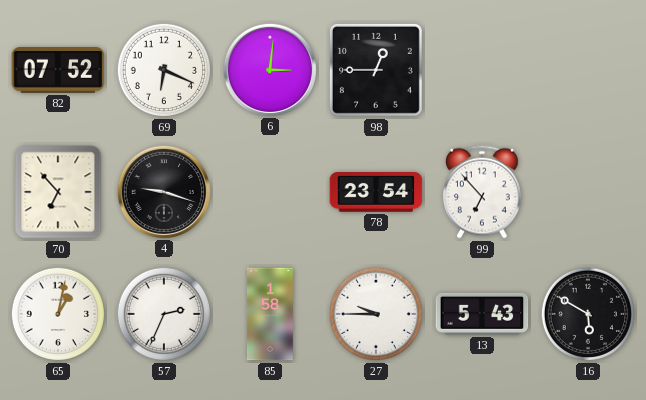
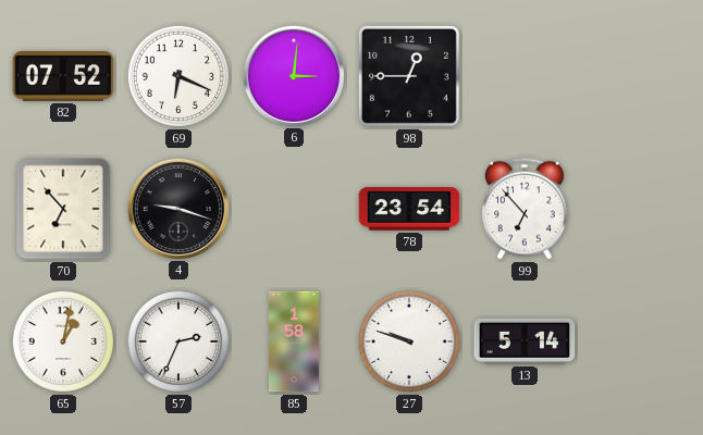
27: 9:45 -> 9:48 (409, 341)
13: 5:43 -> 5:14 (525, 341)
16: 5:50 -> none (588, 314)
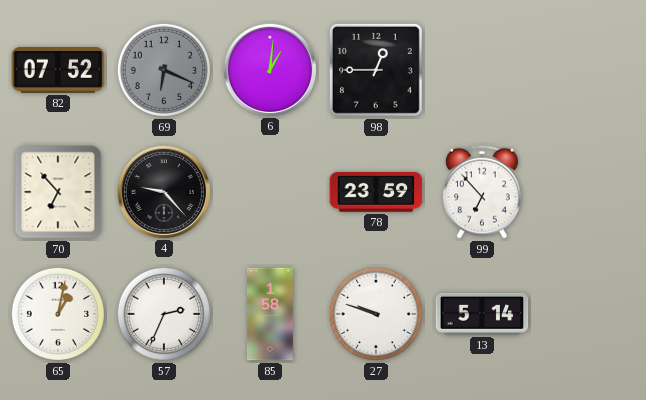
69 dial: white -> grey (164, 70)
6: 3:01 -> 1:01 (269, 69)
4: 9:18 -> 9:23 (163, 191)
78: 23:54 -> 23:59 (376, 193)
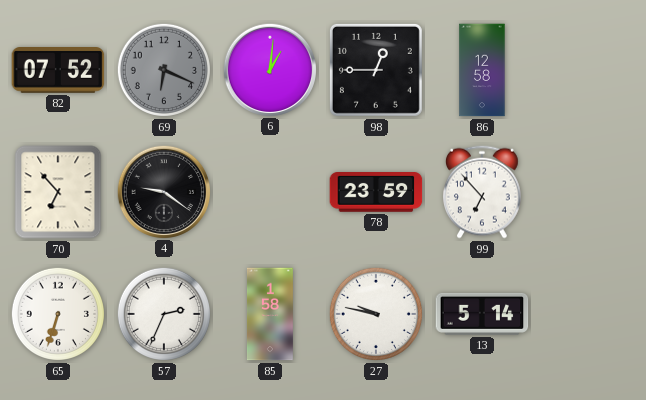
86: none -> 12:58 (482, 70)
4: 9:23 -> 9:21 (163, 191)
65: 1:02 -> 6:33 (58, 314)
27: 9:48 -> 9:47 (376, 314)
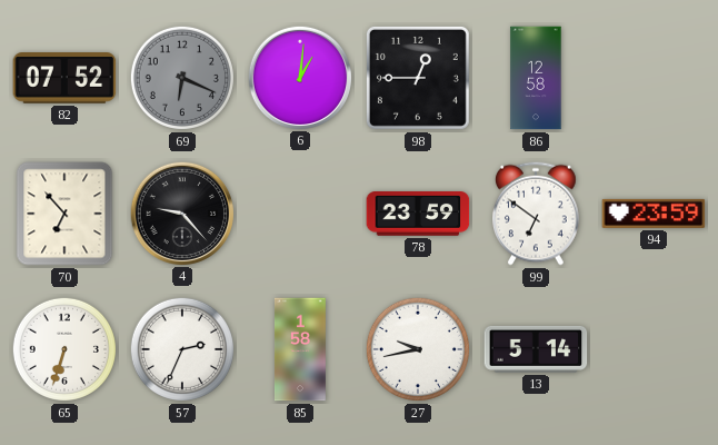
4: 9:21 -> 9:23 (181, 212)
99: 6:53 -> 6:51 (537, 214)
94: none -> 23:59 (654, 214)
27: 9:47 -> 9:43 (418, 349)
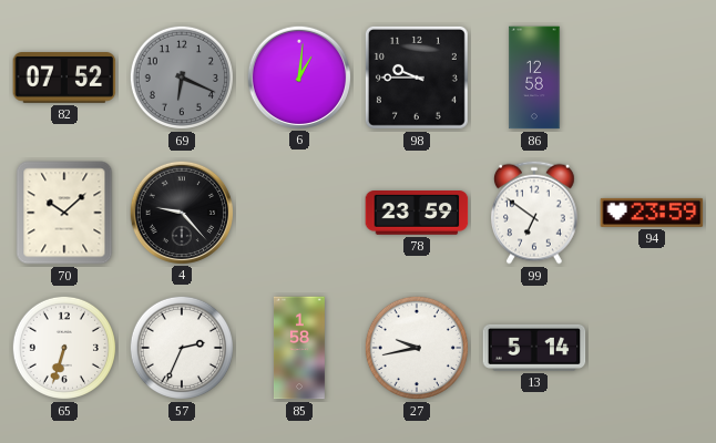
98: 12:45 -> 9:45 (417, 78)
70: 6:53 -> 10:08 (64, 213)
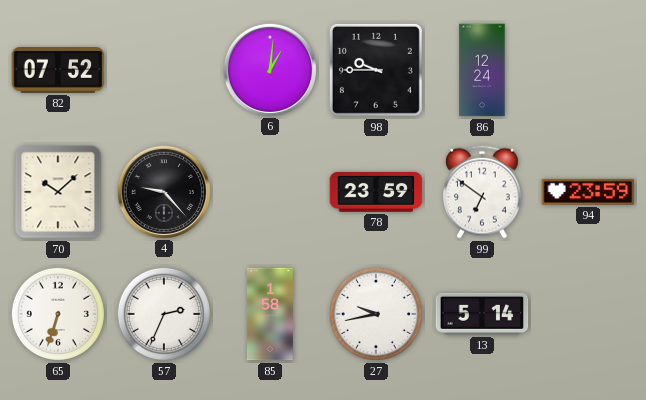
69: 6:19 -> none (182, 78)
86: 12:58 -> 12:24 (482, 70)
